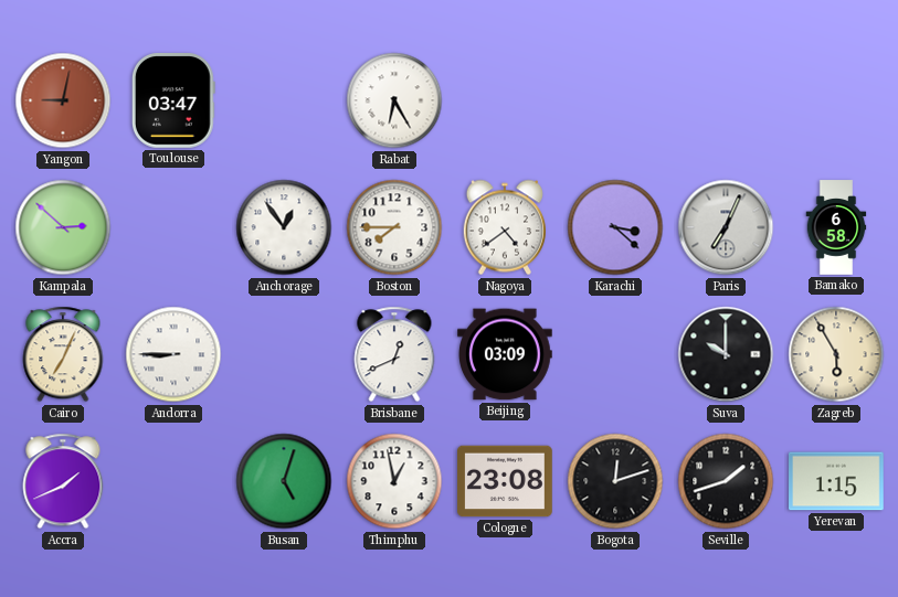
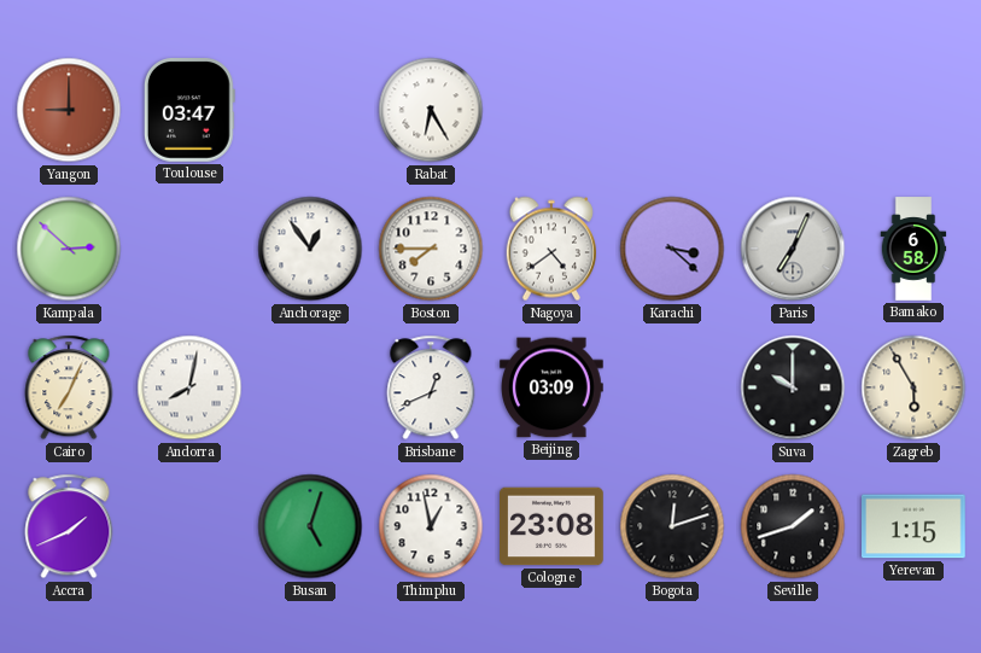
Yangon: 9:02 -> 9:00 (69, 110)
Andorra: 8:45 -> 8:02 (189, 387)
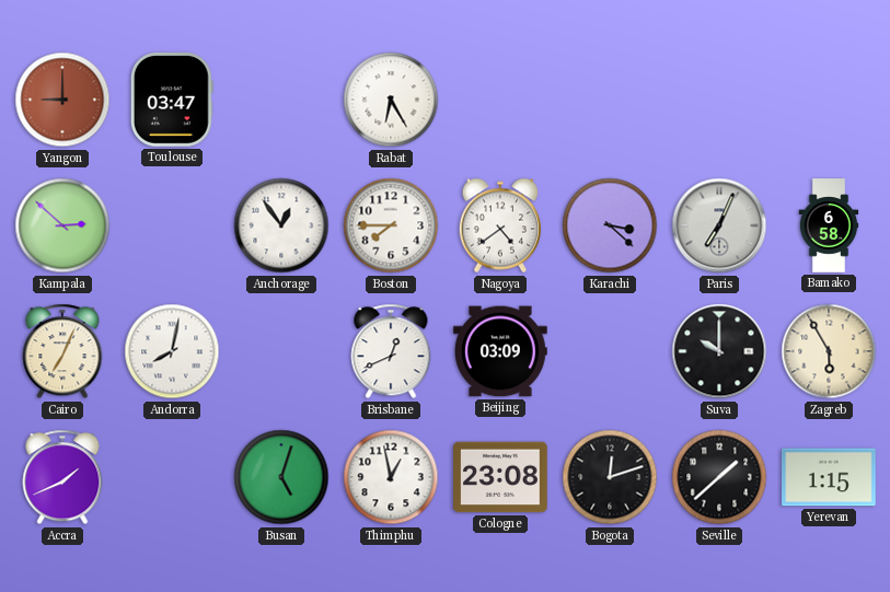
Seville: 1:42 -> 1:38 (719, 477)
